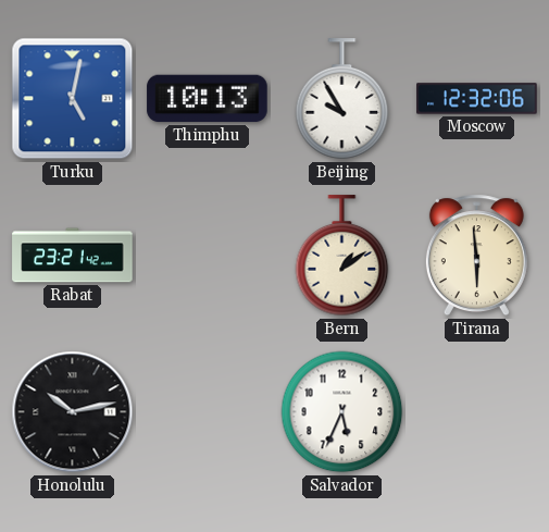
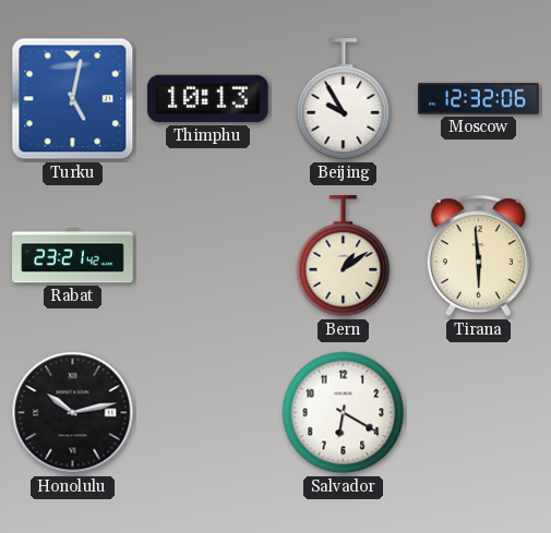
Salvador: 5:34 -> 6:20 (344, 413)
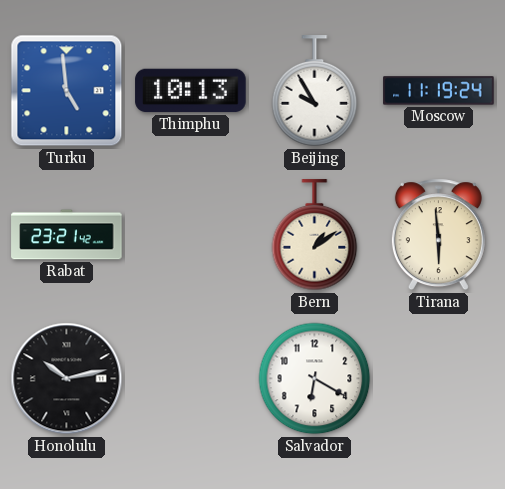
Turku: 5:02 -> 4:59 (67, 91)
Moscow: 12:32 -> 11:19 (439, 91)
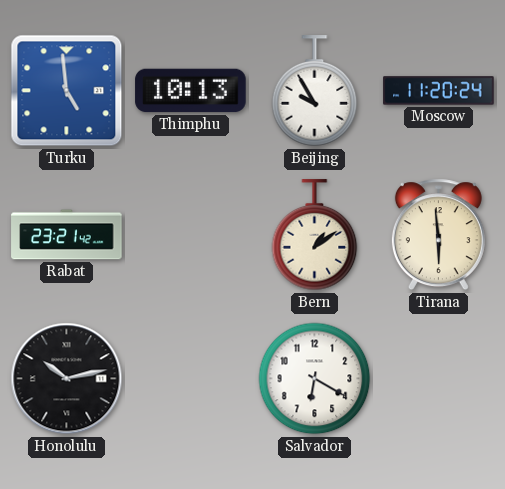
Moscow: 11:19 -> 11:20 (439, 91)
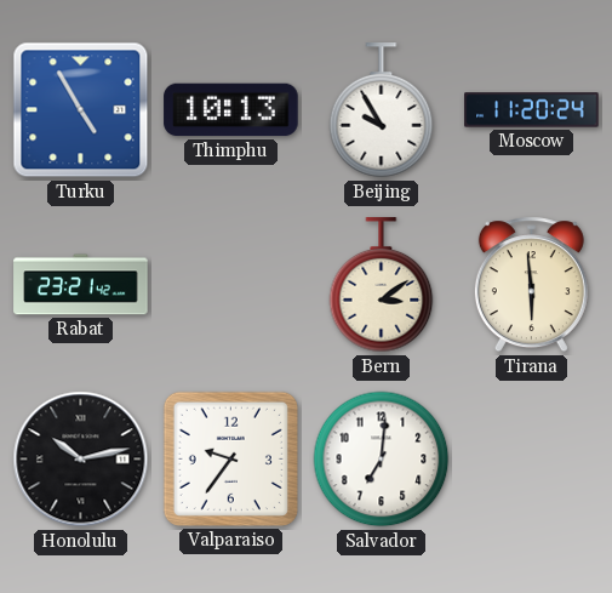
Turku: 4:59 -> 4:55 (81, 110)
Bern: 1:09 -> 3:09 (382, 285)
Valparaiso: none -> 9:36 (230, 458)
Salvador: 6:20 -> 7:01 (382, 460)
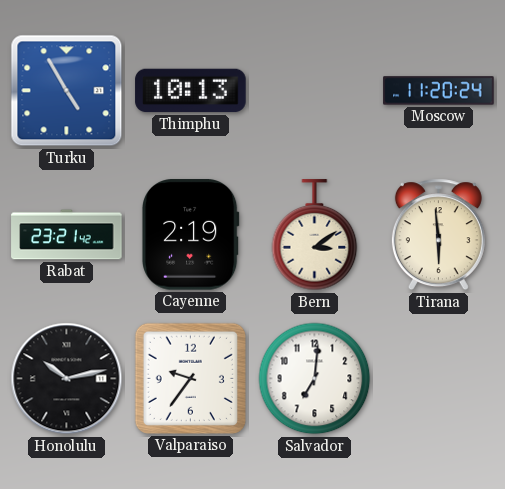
Beijing: 9:55 -> none (382, 110)
Cayenne: none -> 2:19 (190, 235)
